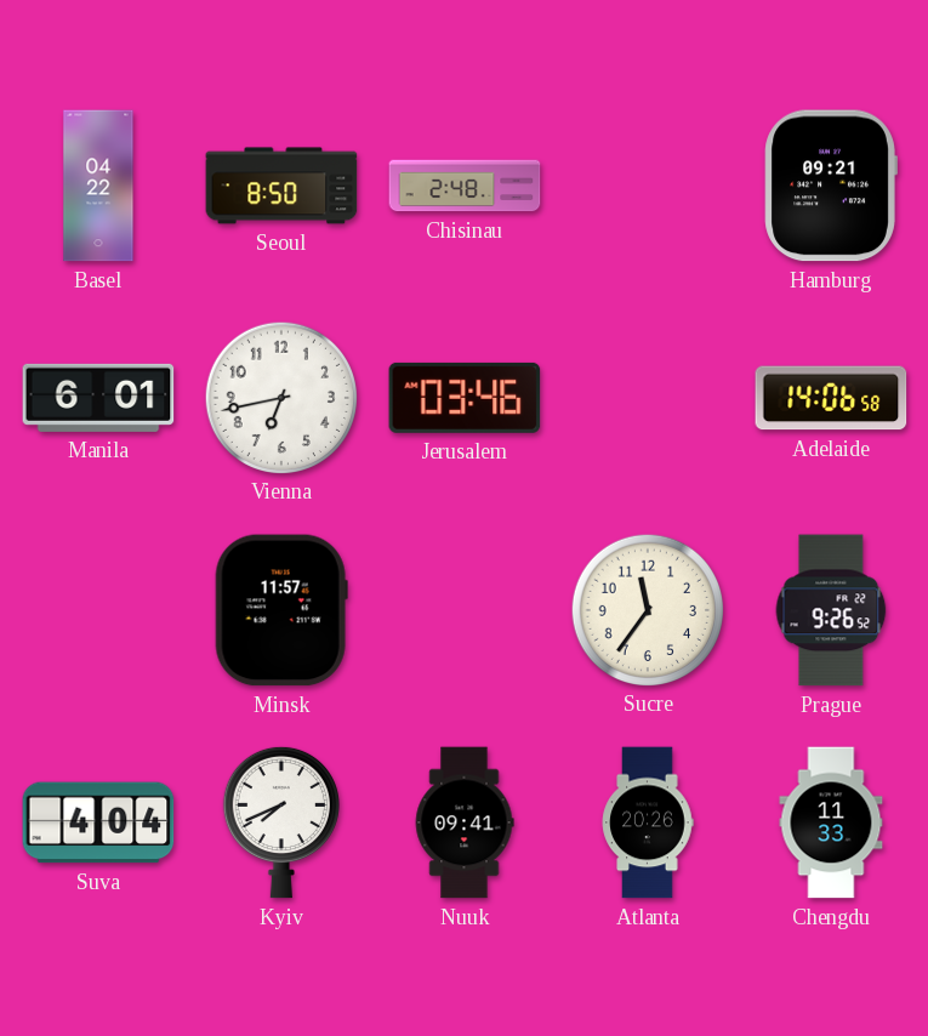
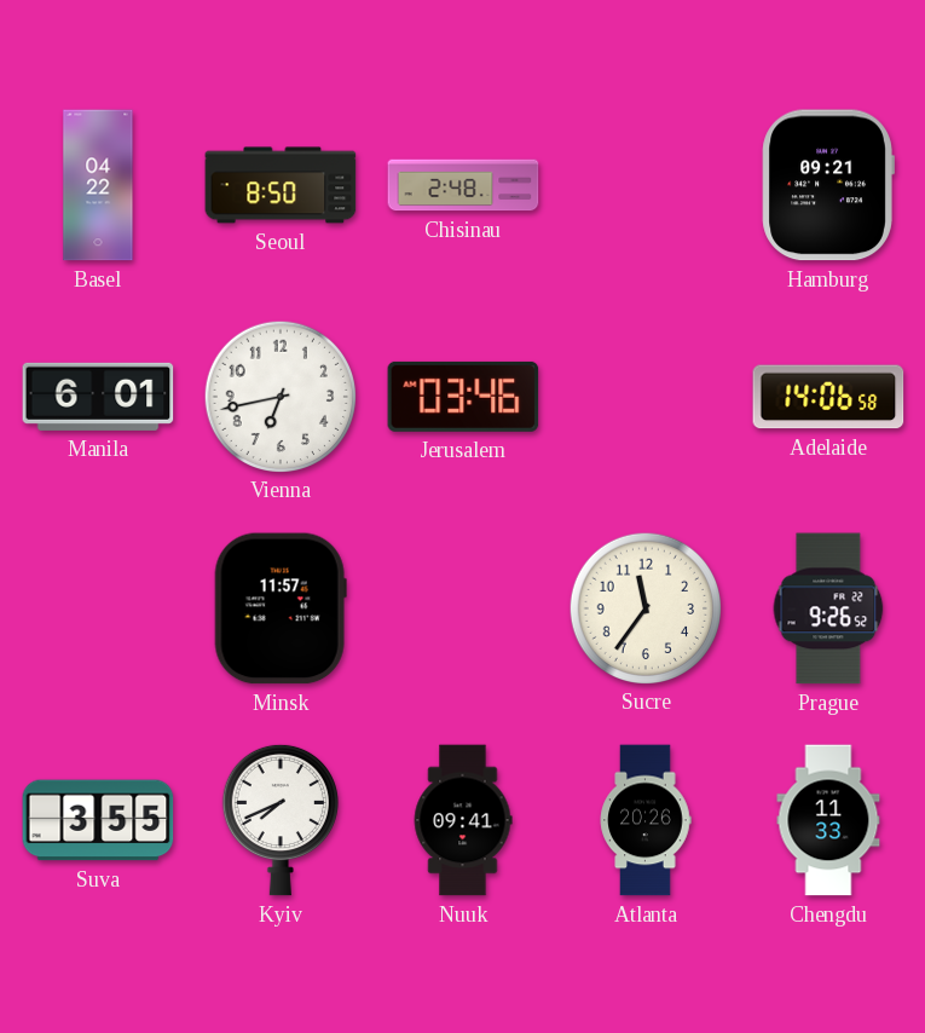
Suva: 4:04 -> 3:55 (98, 820)
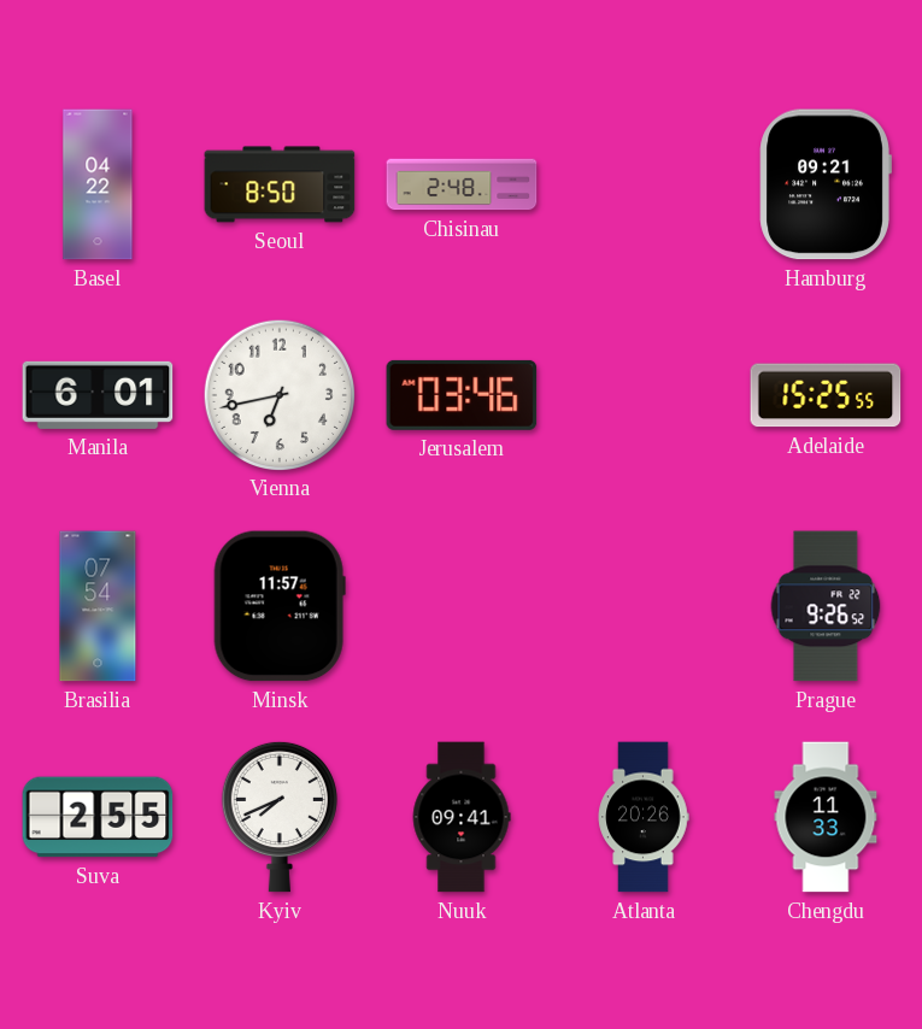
Adelaide: 14:06 -> 15:25 (826, 395)
Brasilia: none -> 07:54 (98, 606)
Sucre: 11:36 -> none (644, 607)
Suva: 3:55 -> 2:55 (98, 817)
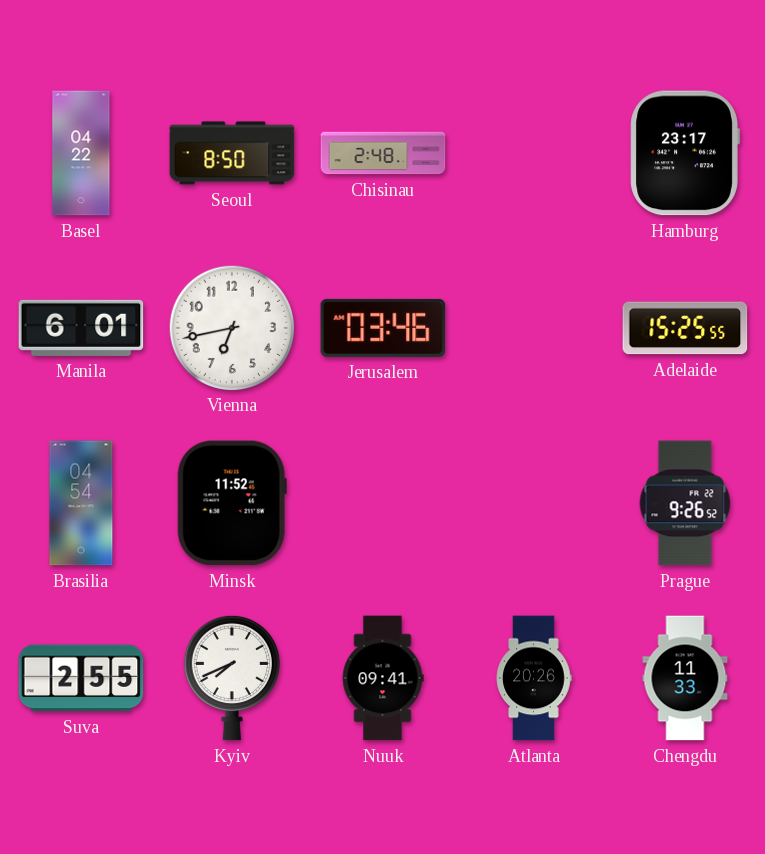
Hamburg: 09:21 -> 23:17 (685, 153)
Brasilia: 07:54 -> 04:54 (81, 503)
Minsk: 11:57 -> 11:52 (232, 503)
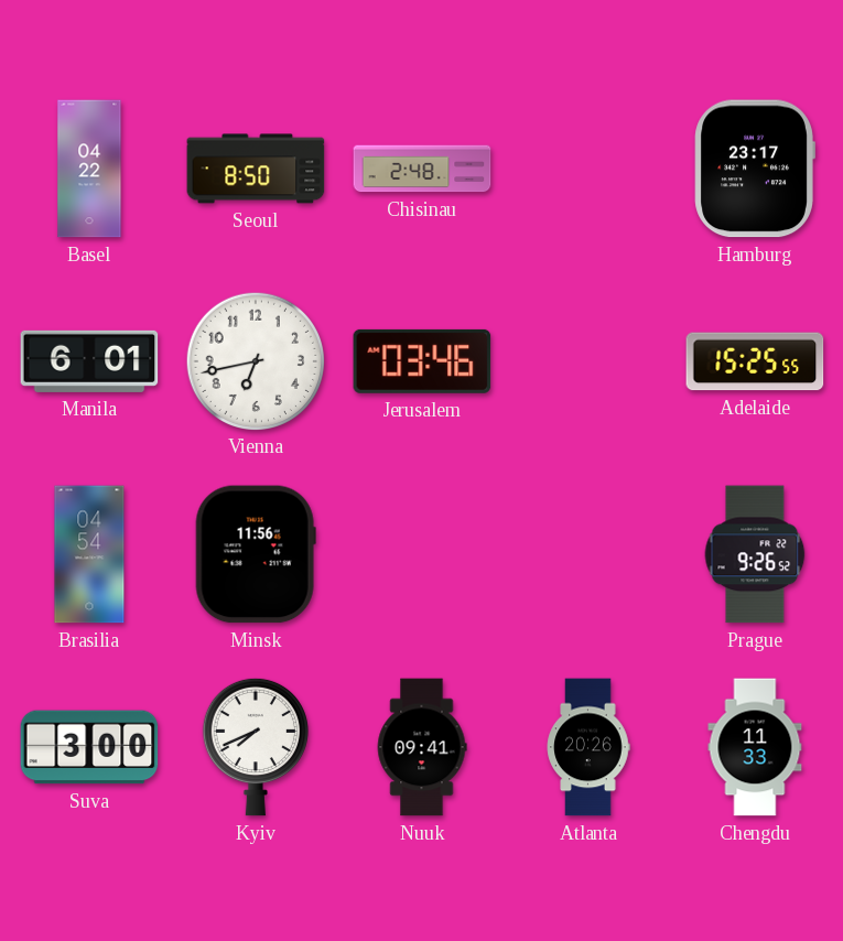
Minsk: 11:52 -> 11:56 (256, 554)
Suva: 2:55 -> 3:00 (89, 747)
